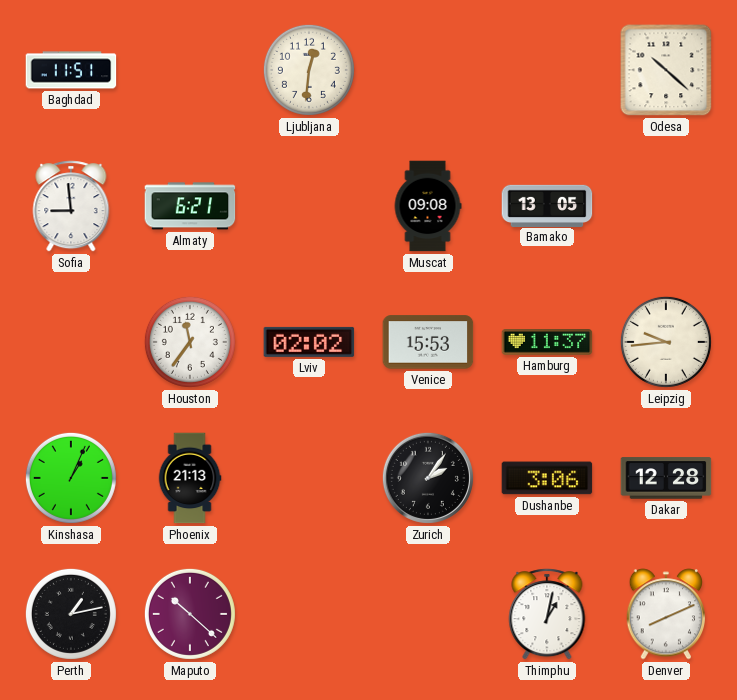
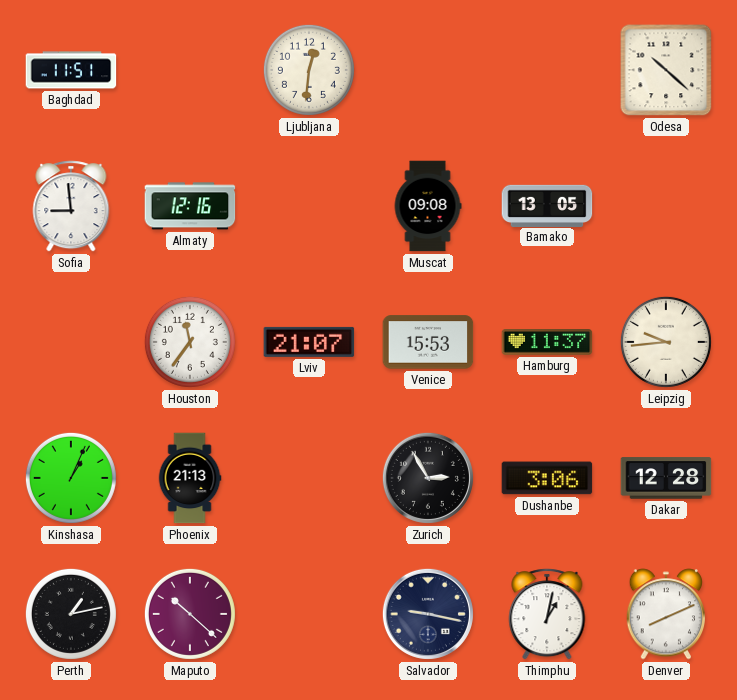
Almaty: 6:21 -> 12:16 (190, 206)
Lviv: 02:02 -> 21:07 (309, 342)
Zurich: 2:06 -> 2:55 (428, 478)
Salvador: none -> 9:17 (428, 614)
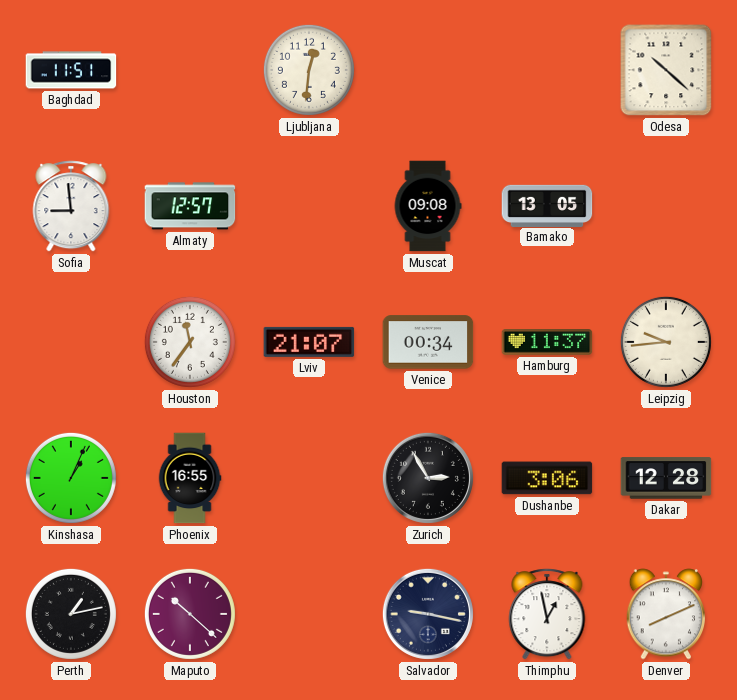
Almaty: 12:16 -> 12:57 (190, 206)
Venice: 15:53 -> 00:34 (428, 342)
Phoenix: 21:13 -> 16:55 (190, 478)
Thimphu: 1:02 -> 12:58 (547, 614)
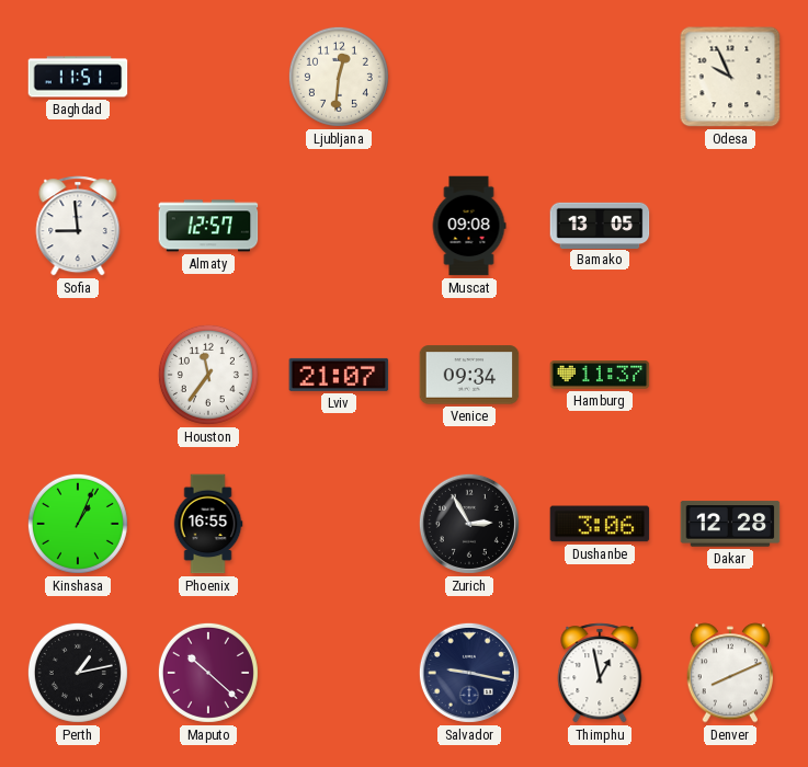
Odesa: 10:22 -> 9:56 (730, 77)
Venice: 00:34 -> 09:34 (469, 375)
Leipzig: 9:44 -> none (666, 342)
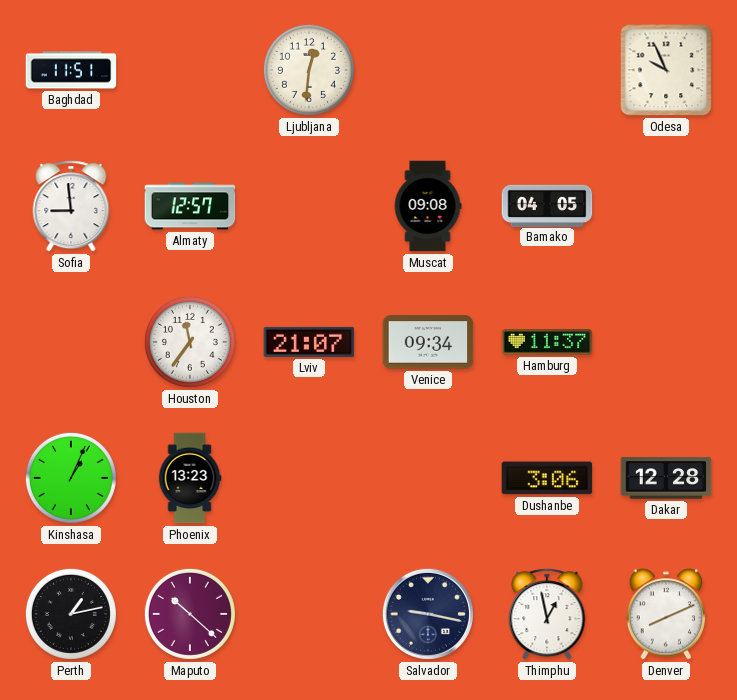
Bamako: 13:05 -> 04:05 (547, 205)
Phoenix: 16:55 -> 13:23 (190, 478)
Zurich: 2:55 -> none (469, 524)
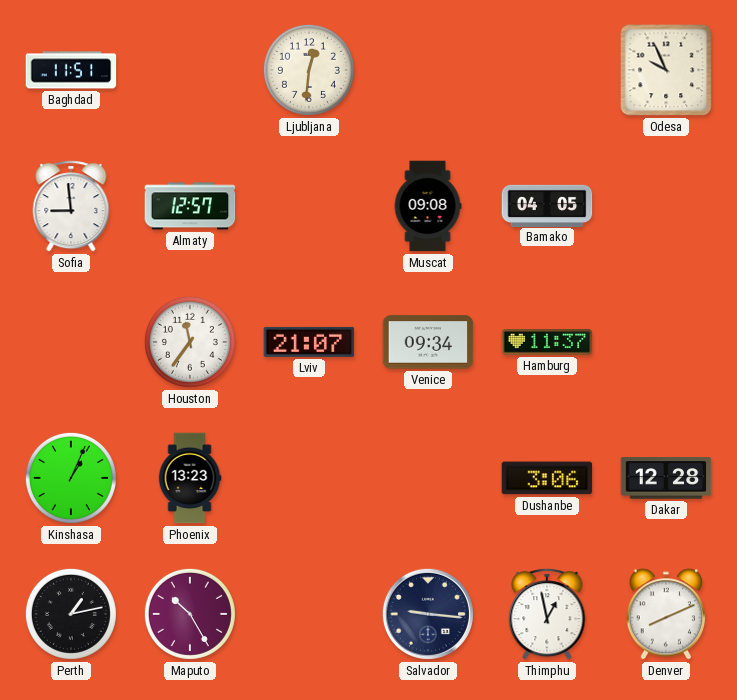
Maputo: 10:22 -> 10:25 (190, 614)
Salvador: 9:17 -> 9:16 (428, 614)
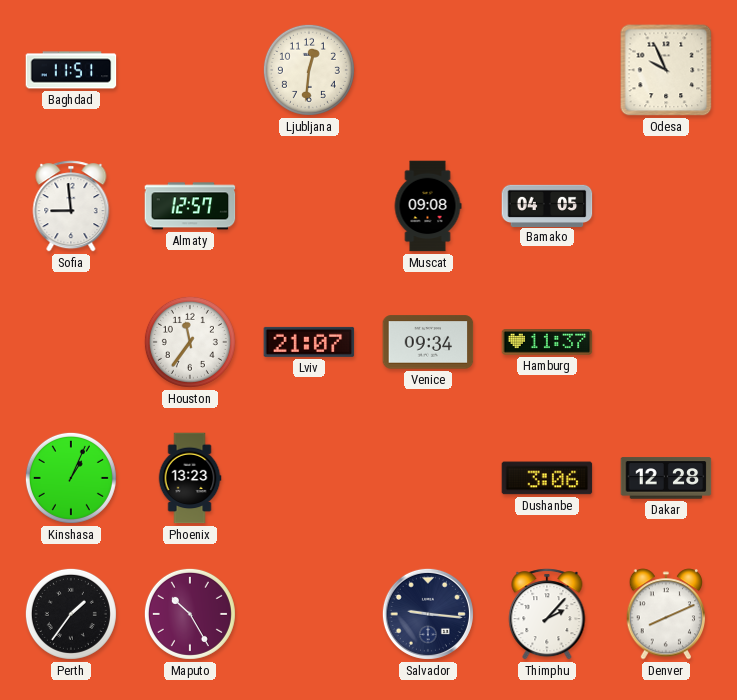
Perth: 1:13 -> 1:36 (71, 614)
Thimphu: 12:58 -> 2:07 (547, 614)
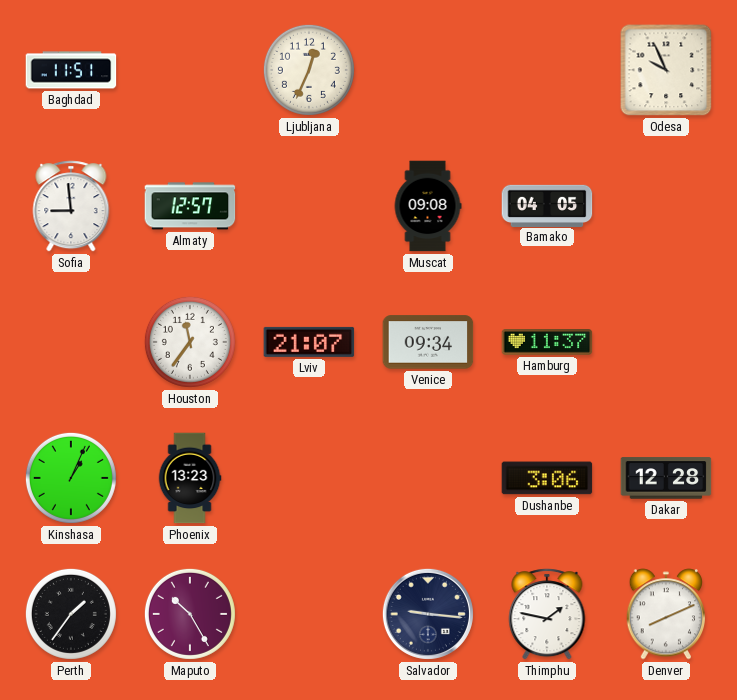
Ljubljana: 12:31 -> 12:34 (309, 70)
Thimphu: 2:07 -> 1:47 (547, 614)
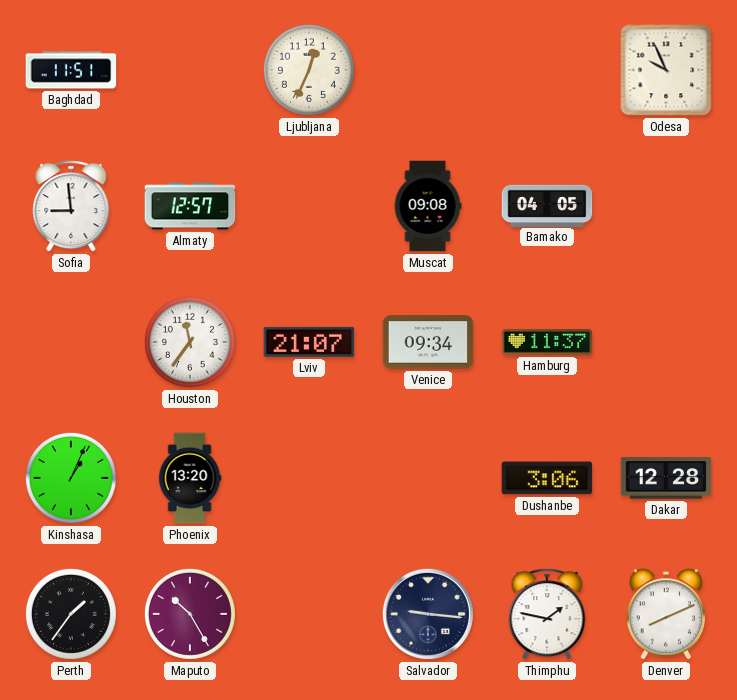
Phoenix: 13:23 -> 13:20 (190, 478)
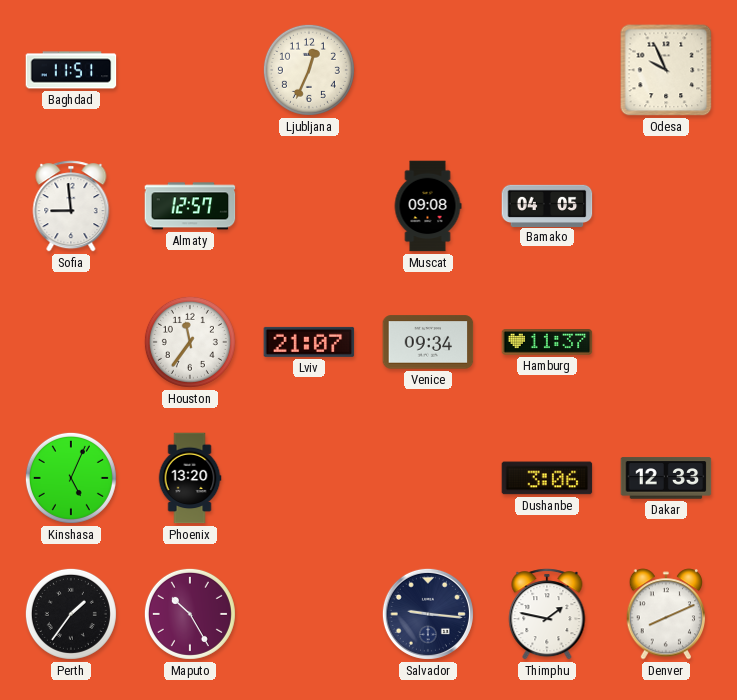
Kinshasa: 1:04 -> 5:04 (71, 478)
Dakar: 12:28 -> 12:33 (666, 478)
